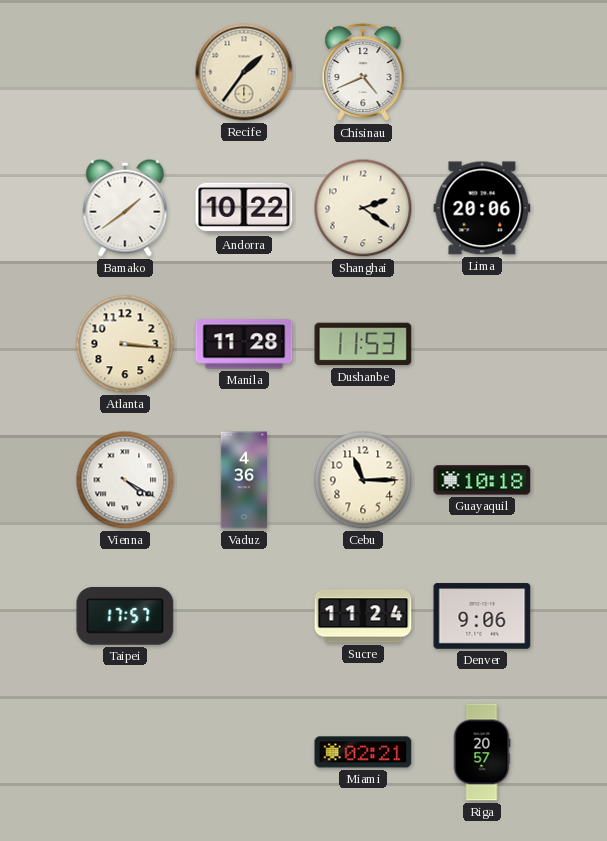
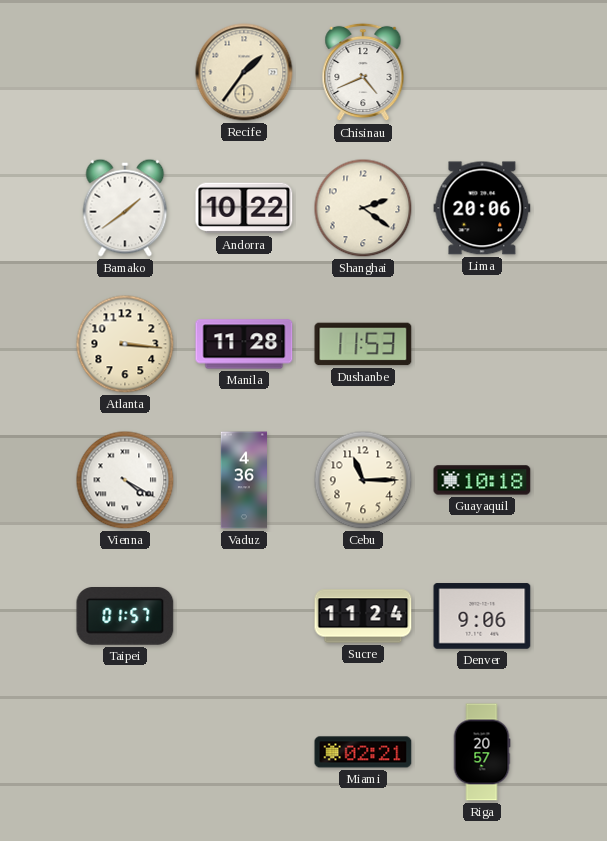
Taipei: 17:57 -> 01:57 (125, 617)
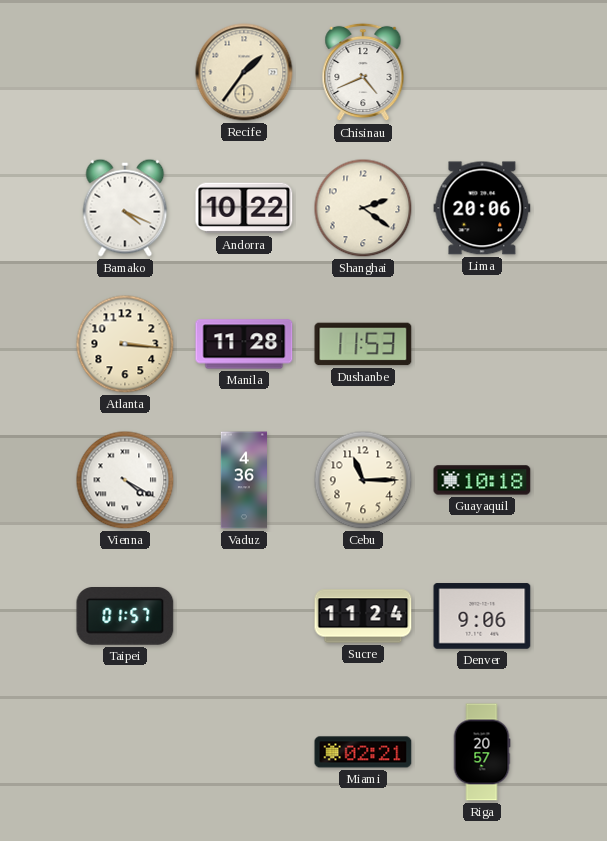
Bamako: 1:39 -> 4:19 (125, 208)
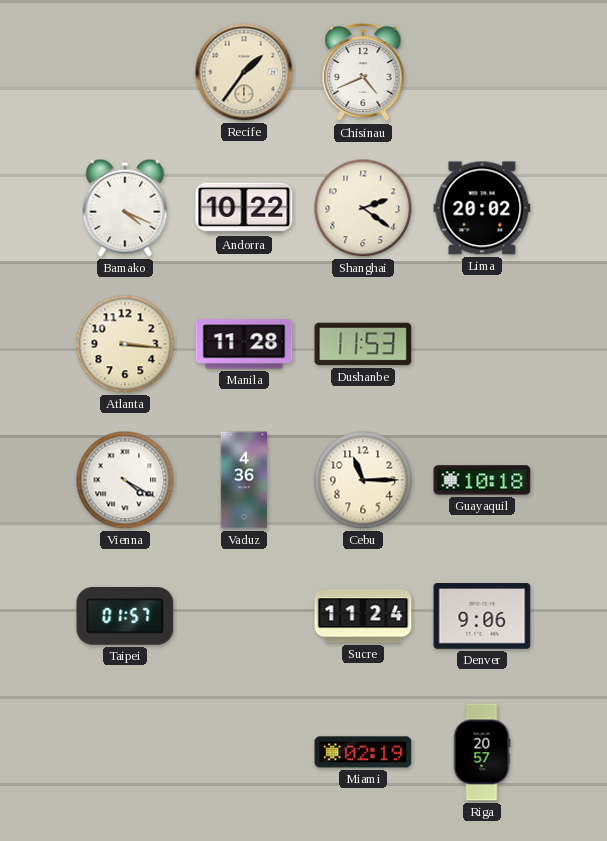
Lima: 20:06 -> 20:02 (482, 208)
Miami: 02:21 -> 02:19 (363, 752)
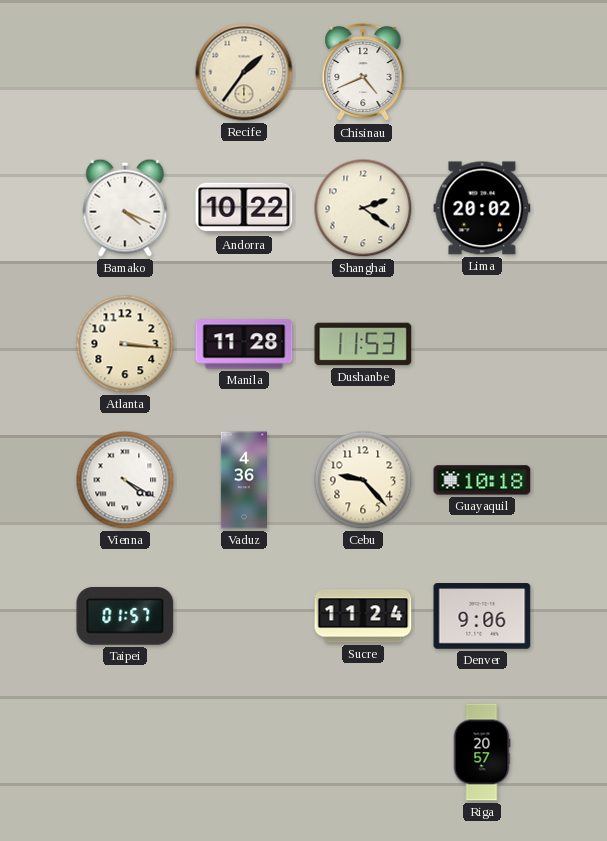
Cebu: 11:15 -> 9:23 (363, 480)
Miami: 02:19 -> none (363, 752)
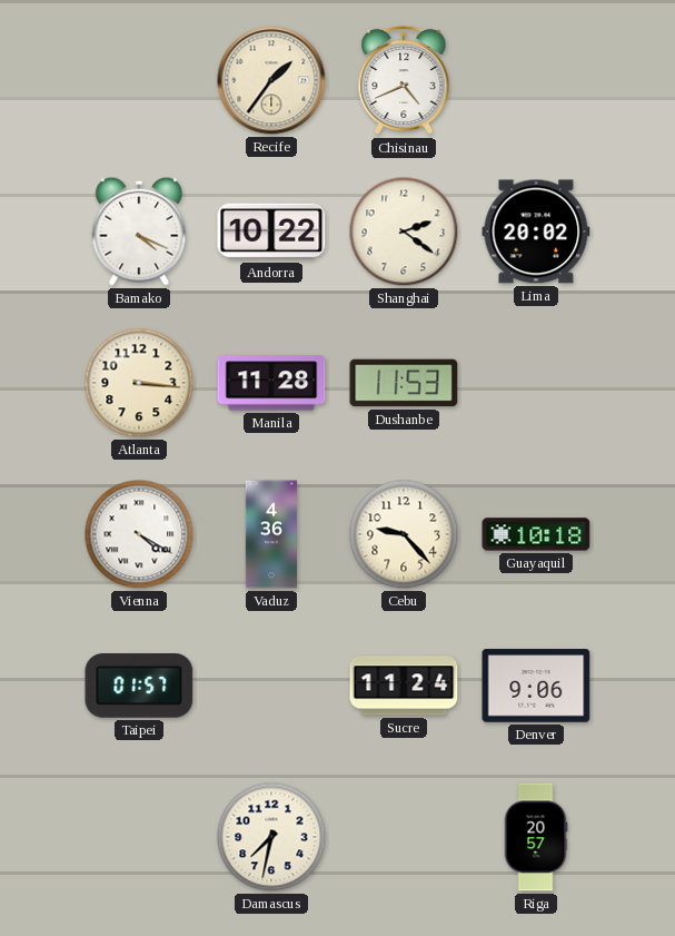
Damascus: none -> 7:32 (271, 837)
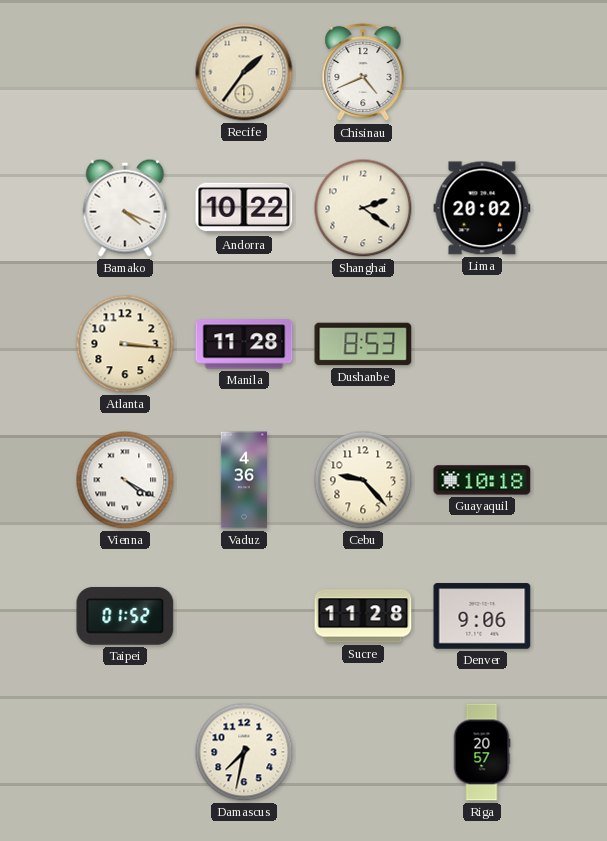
Dushanbe: 11:53 -> 8:53 (363, 344)
Taipei: 01:57 -> 01:52 (125, 617)
Sucre: 11:24 -> 11:28 (363, 616)
